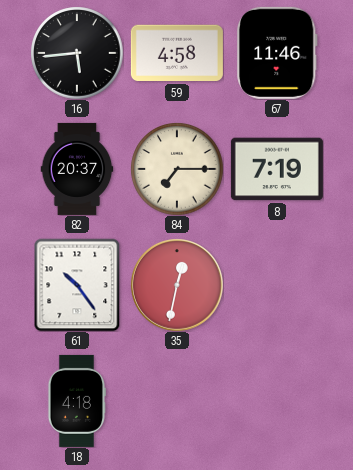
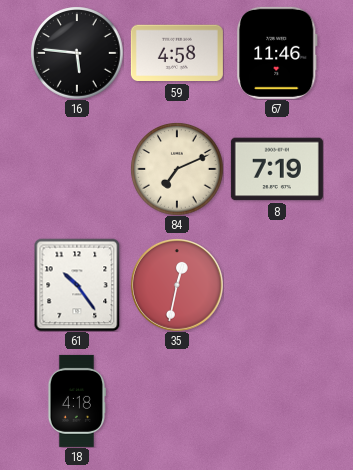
16: 5:44 -> 5:46 (77, 53)
82: 20:37 -> none (77, 169)
84: 7:15 -> 7:11 (177, 169)
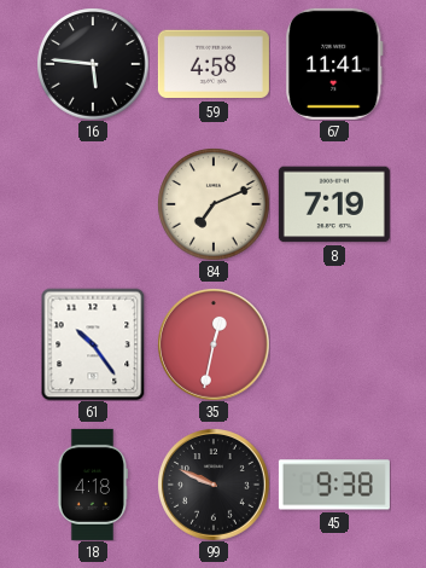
67: 11:46 -> 11:41 (334, 64)
99: none -> 9:49 (214, 485)
45: none -> 9:38 (334, 485)
